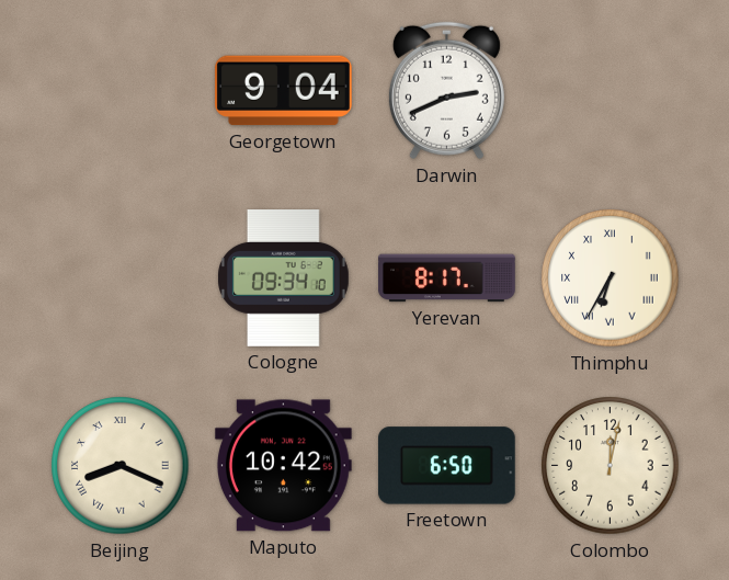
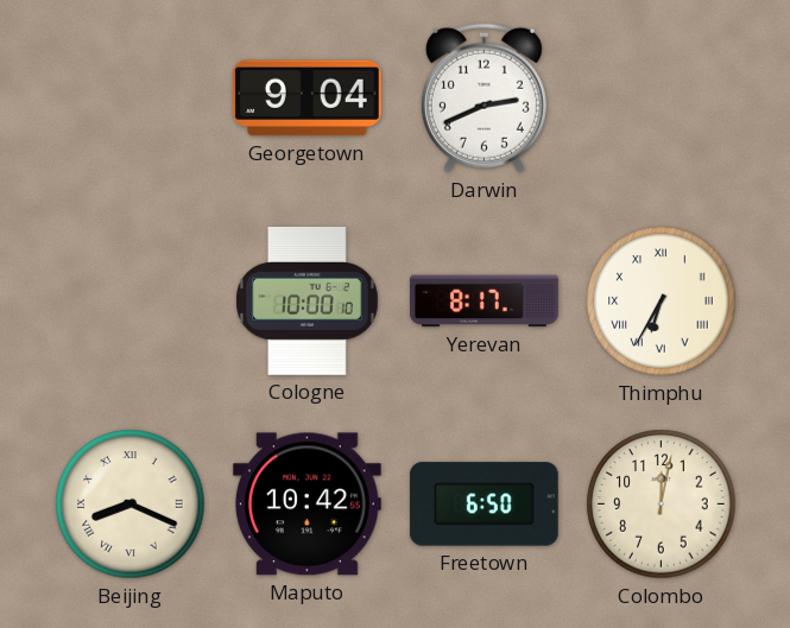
Cologne: 09:34 -> 10:00 (308, 302)
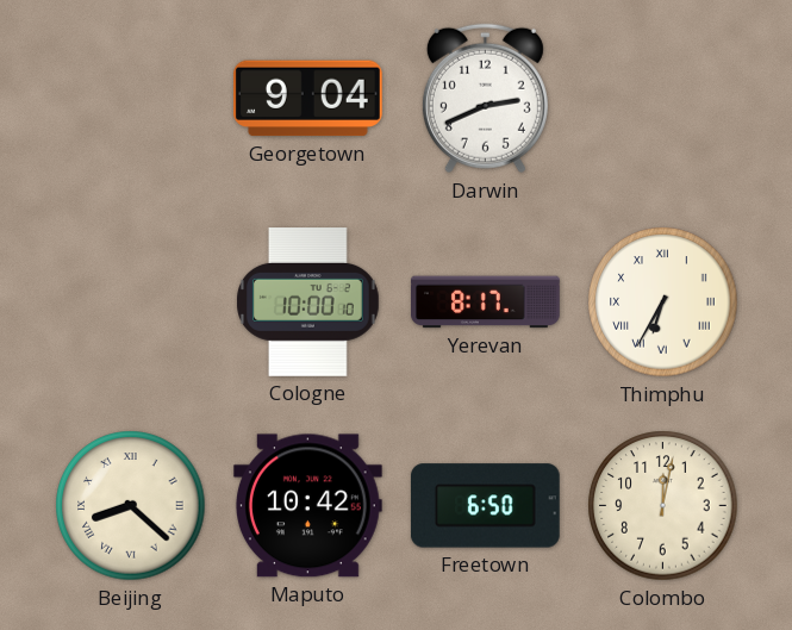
Beijing: 8:19 -> 8:22 (131, 506)
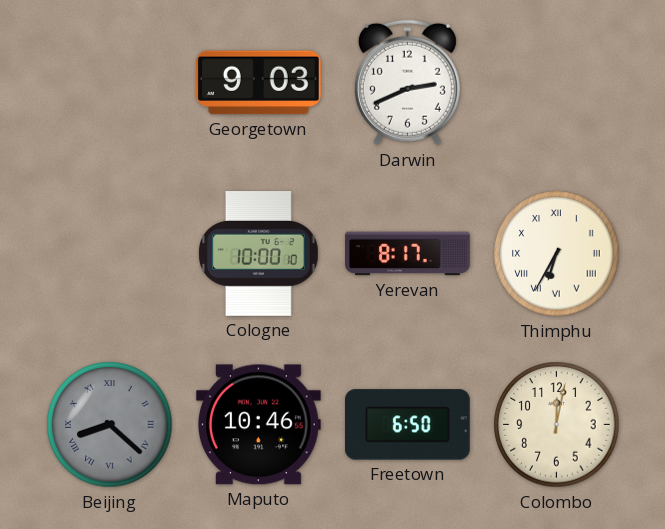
Georgetown: 9:04 -> 9:03 (258, 83)
Beijing dial: cream -> grey (110, 425)
Maputo: 10:42 -> 10:46 (258, 425)
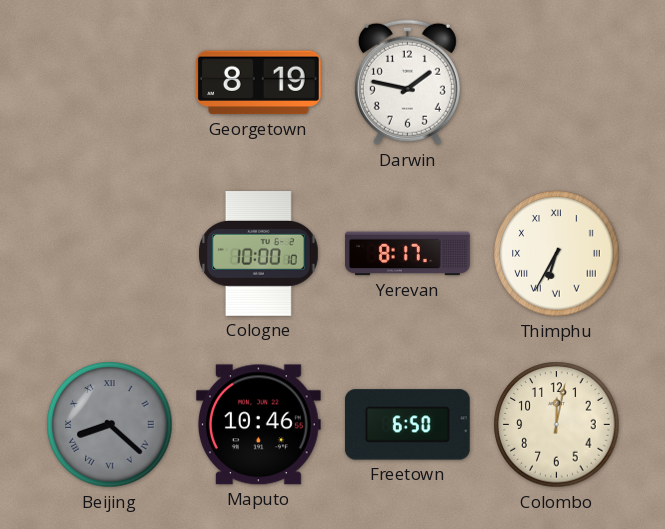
Georgetown: 9:03 -> 8:19 (258, 83)
Darwin: 2:41 -> 1:47 (407, 83)
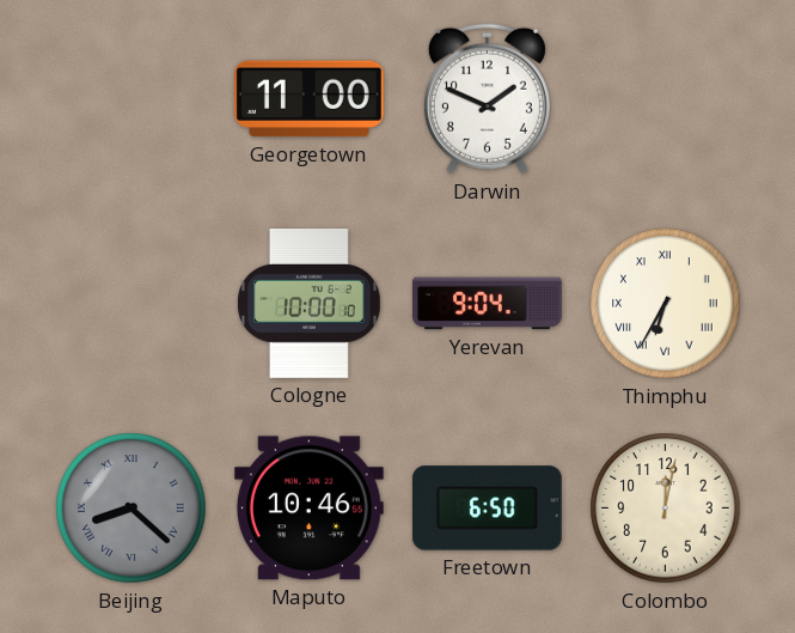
Georgetown: 8:19 -> 11:00 (308, 99)
Darwin: 1:47 -> 1:49 (487, 99)
Yerevan: 8:17 -> 9:04 (488, 304)
